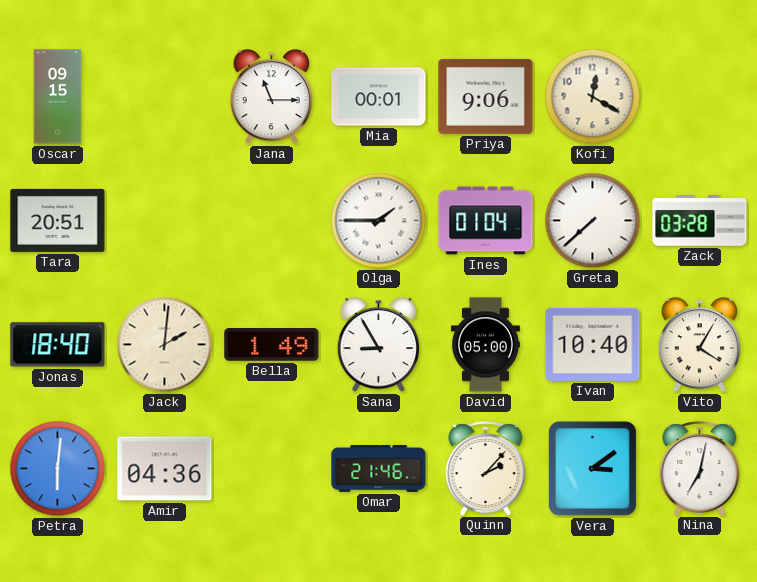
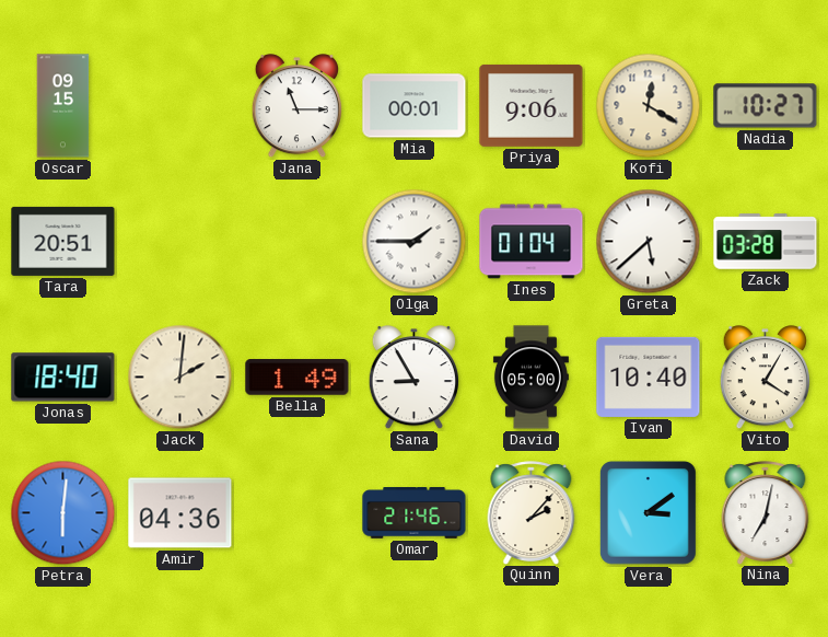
Nadia: none -> 10:27 (766, 106)
Greta: 7:38 -> 5:38 (649, 242)
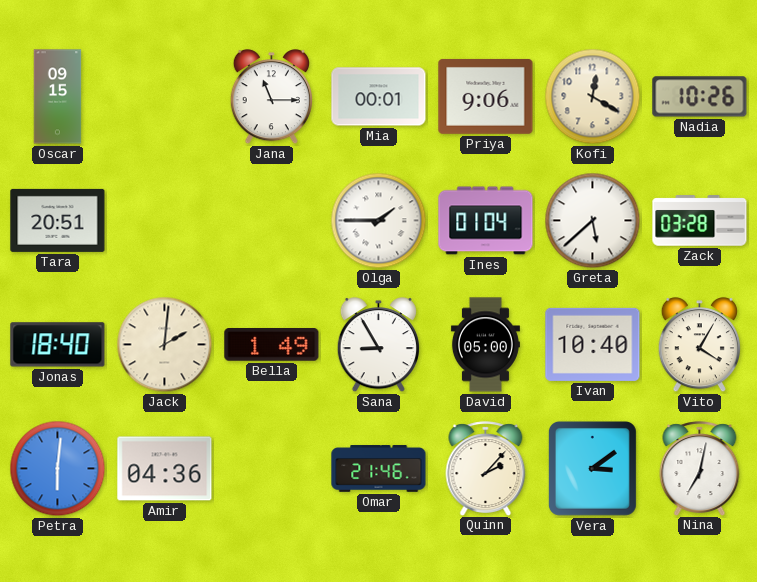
Nadia: 10:27 -> 10:26 (700, 97)
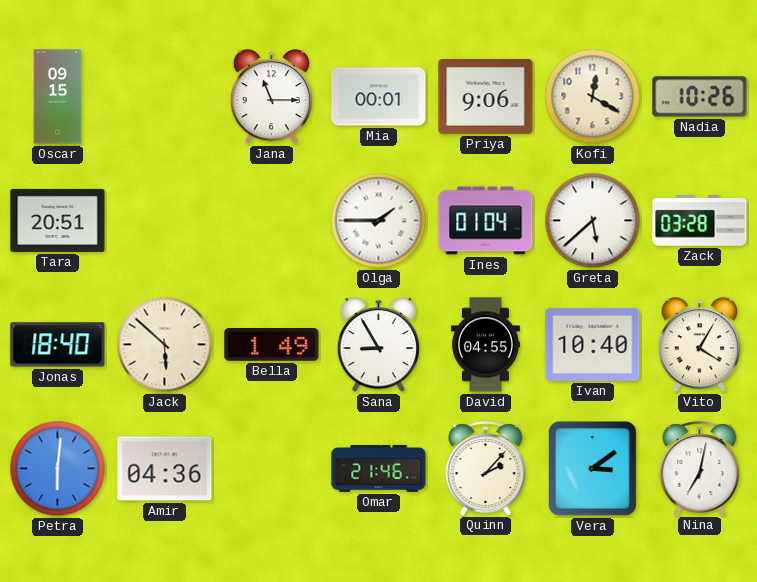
Jack: 2:01 -> 5:52 (165, 345)
David: 05:00 -> 04:55 (485, 345)
